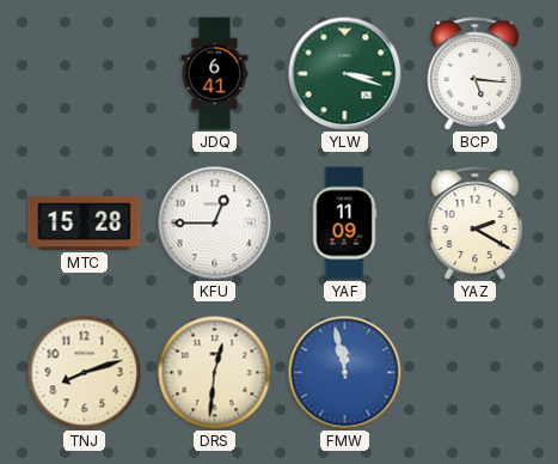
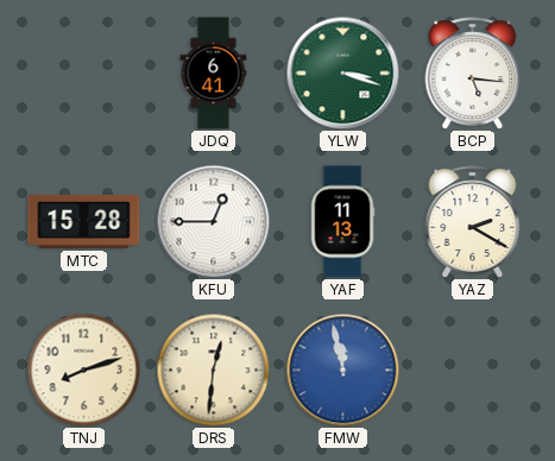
YAF: 11:09 -> 11:13 (342, 222)
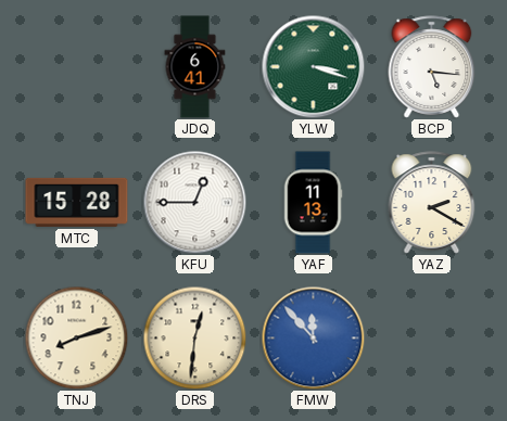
FMW: 11:58 -> 11:53 (313, 337)
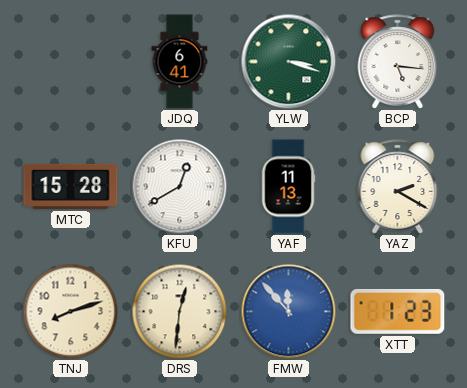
KFU: 12:45 -> 12:40 (179, 186)
XTT: none -> 1:23 (398, 311)
